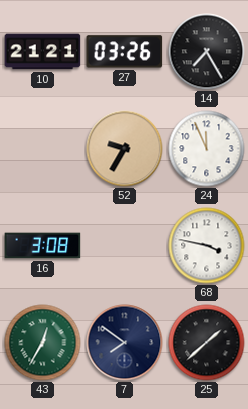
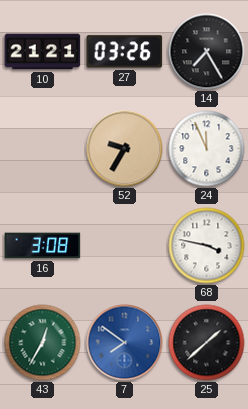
7 dial: navy -> blue (125, 343)
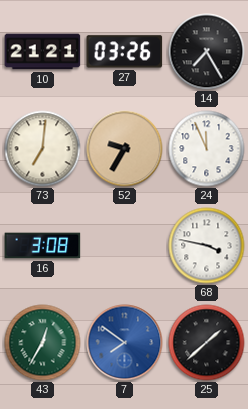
73: none -> 7:01 (43, 149)
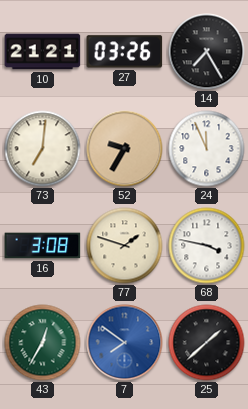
77: none -> 1:48 (125, 246)
